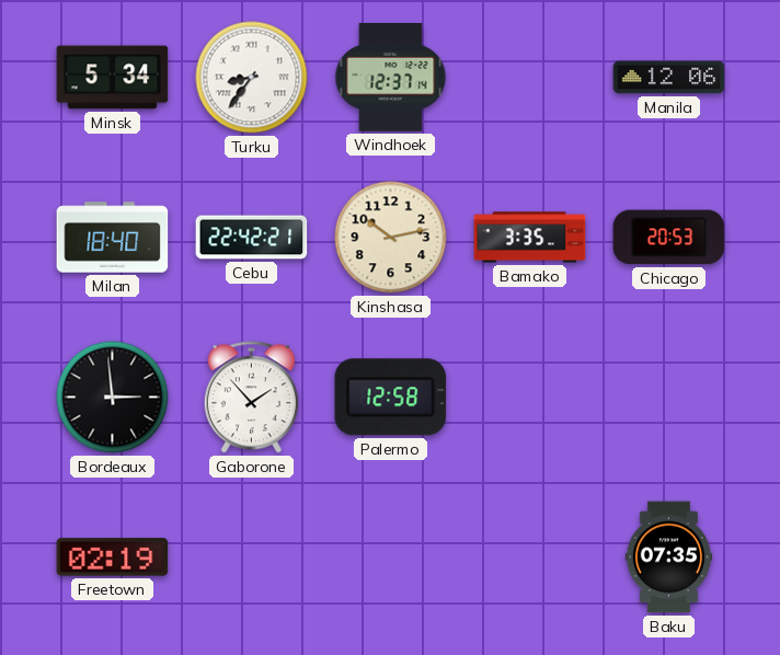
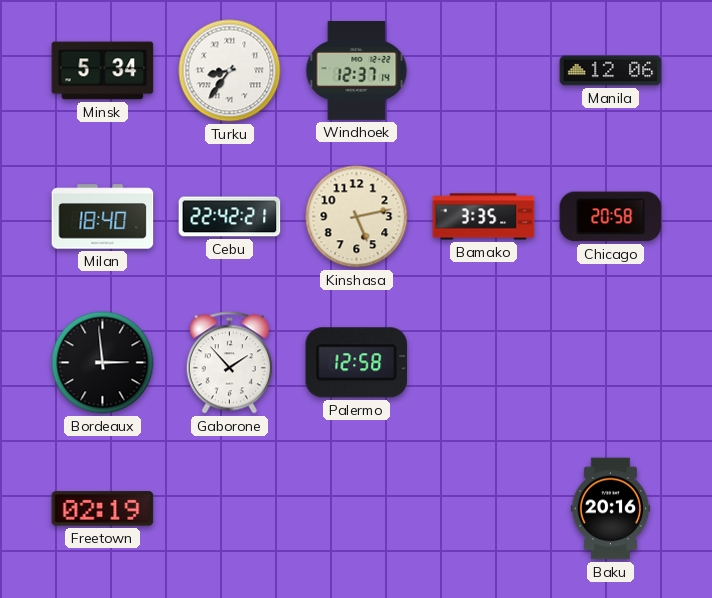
Kinshasa: 10:13 -> 5:13 (357, 217)
Chicago: 20:53 -> 20:58 (611, 217)
Baku: 07:35 -> 20:16 (611, 509)
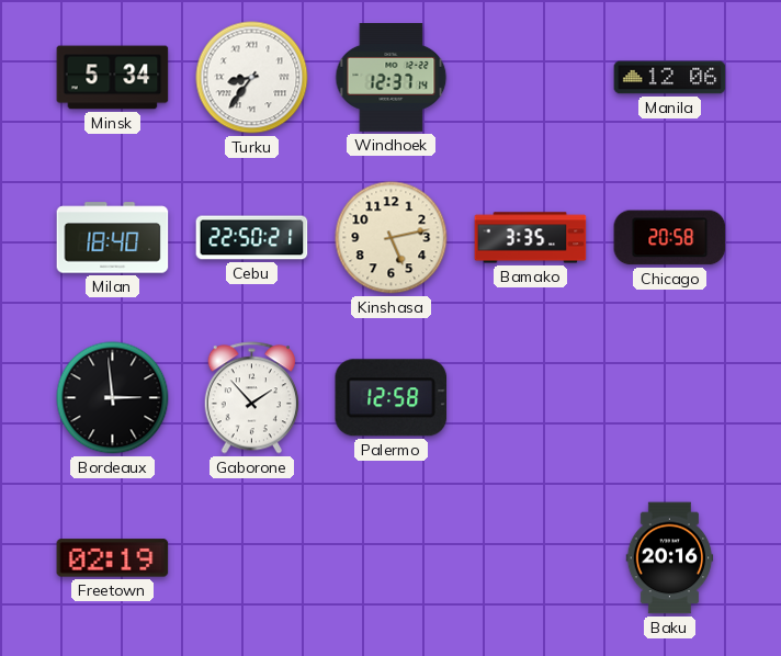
Cebu: 22:42 -> 22:50 (252, 238)
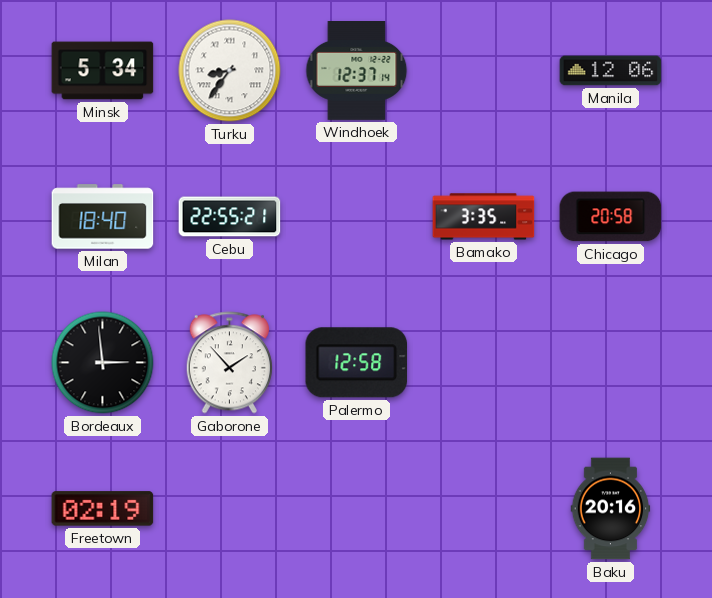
Cebu: 22:50 -> 22:55 (230, 217)
Kinshasa: 5:13 -> none (392, 238)
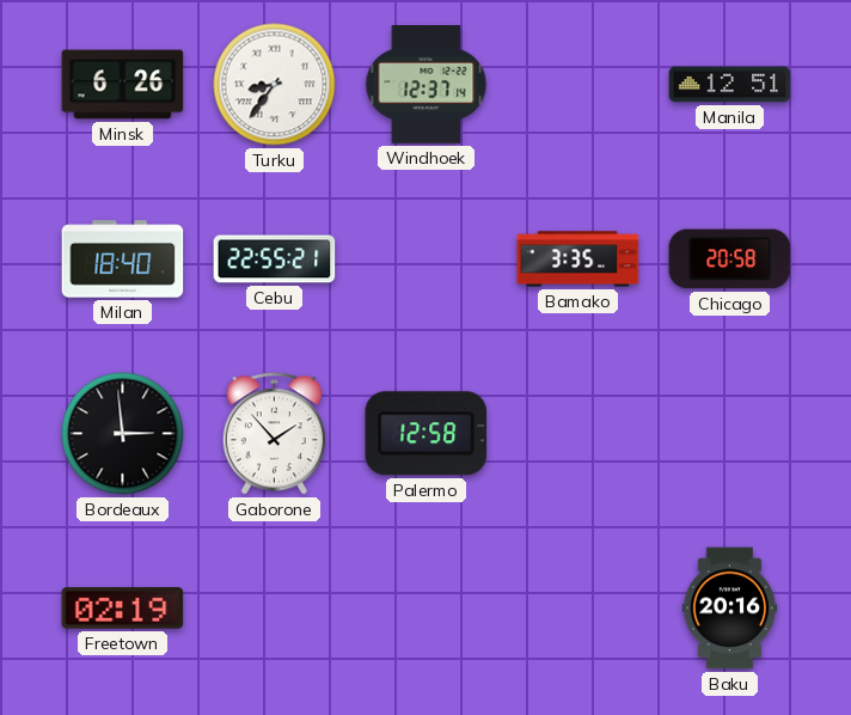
Minsk: 5:34 -> 6:26 (123, 85)
Manila: 12:06 -> 12:51 (730, 85)
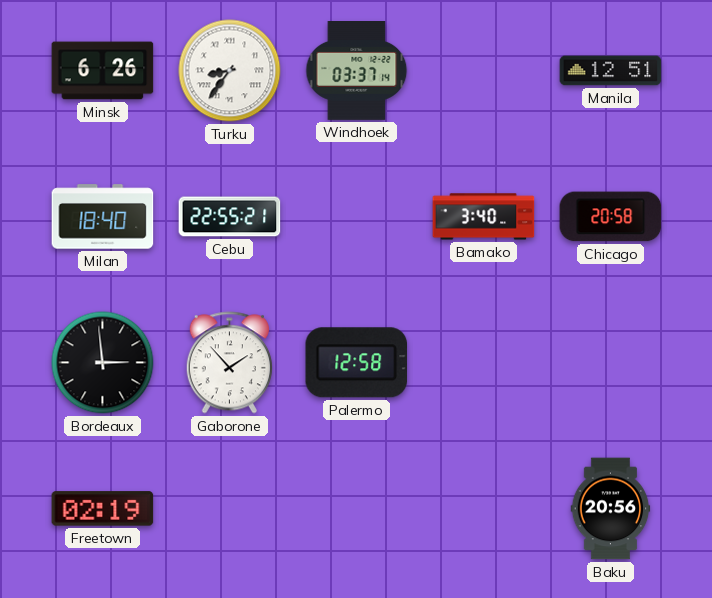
Windhoek: 12:37 -> 03:37 (357, 71)
Bamako: 3:35 -> 3:40 (484, 217)
Baku: 20:16 -> 20:56 (611, 509)
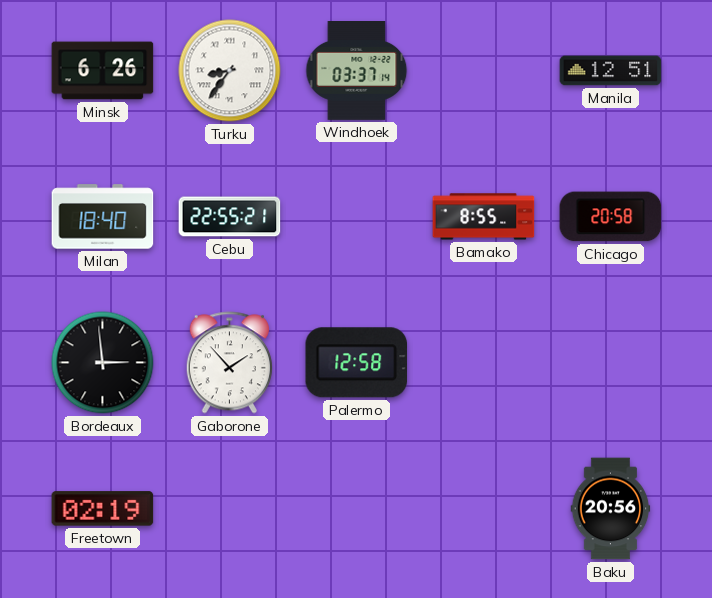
Bamako: 3:40 -> 8:55 (484, 217)
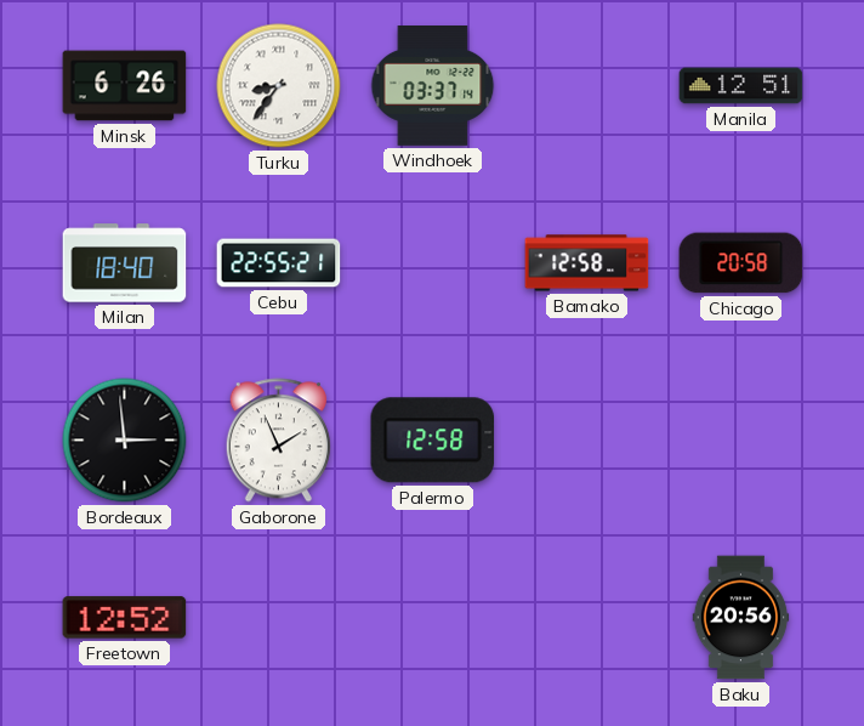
Bamako: 8:55 -> 12:58 (587, 263)
Gaborone: 1:53 -> 1:56 (278, 441)
Freetown: 02:19 -> 12:52 (125, 618)
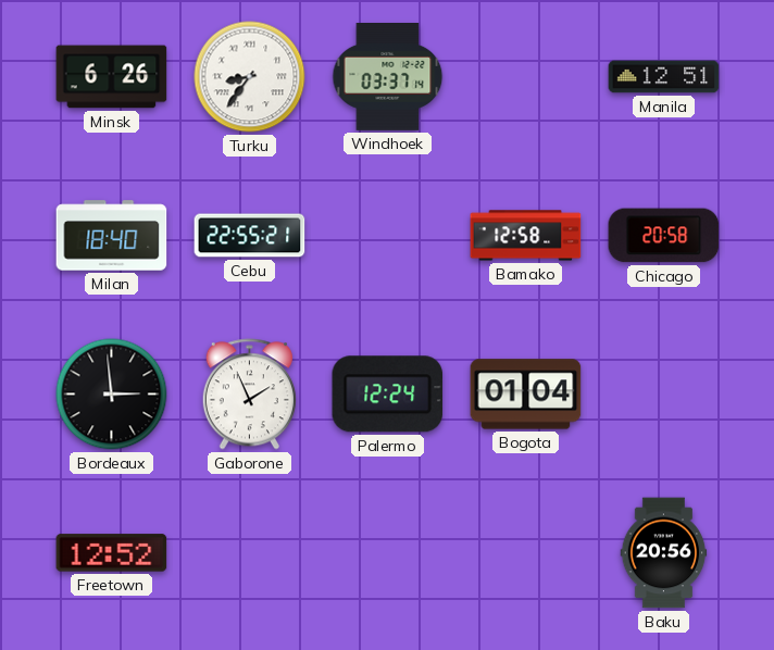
Palermo: 12:58 -> 12:24 (388, 395)
Bogota: none -> 01:04 (526, 395)
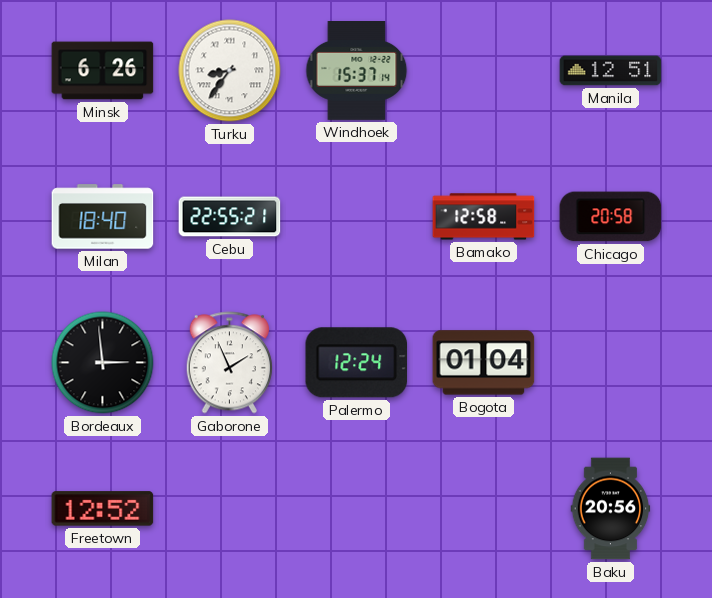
Windhoek: 03:37 -> 15:37 (357, 71)
